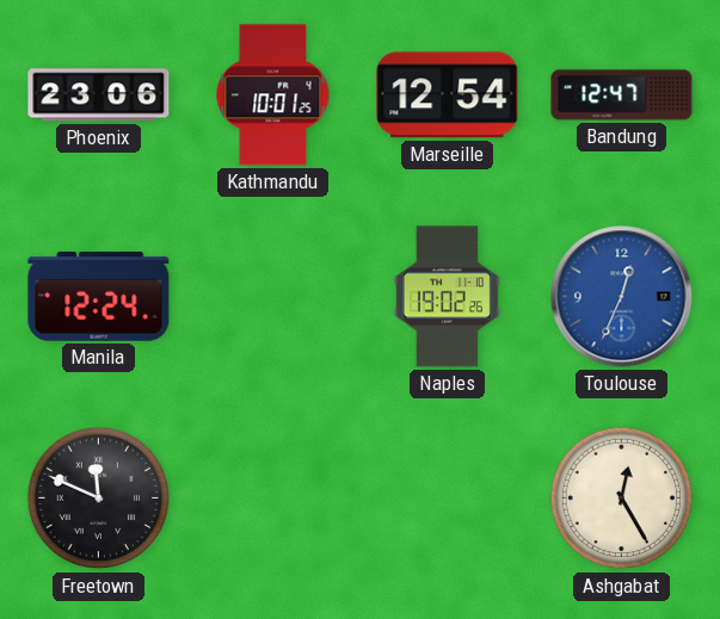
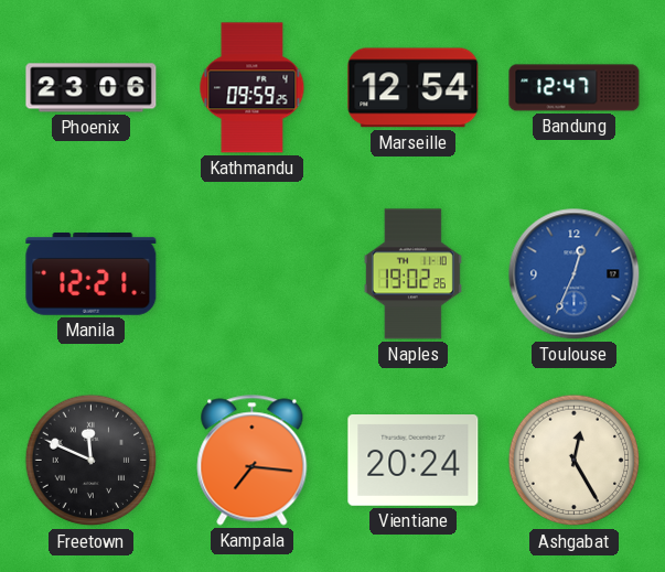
Kathmandu: 10:01 -> 09:59 (253, 88)
Manila: 12:24 -> 12:21 (92, 274)
Kampala: none -> 7:16 (253, 461)
Vientiane: none -> 20:24 (414, 461)
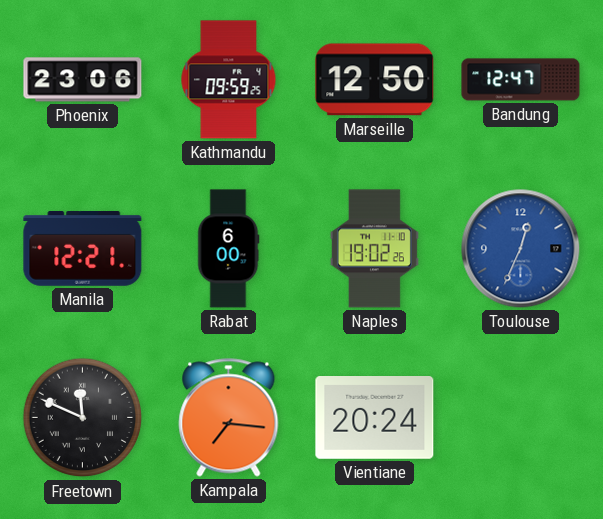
Marseille: 12:54 -> 12:50 (375, 80)
Rabat: none -> 6:00 (229, 249)
Ashgabat: 12:25 -> none (575, 461)
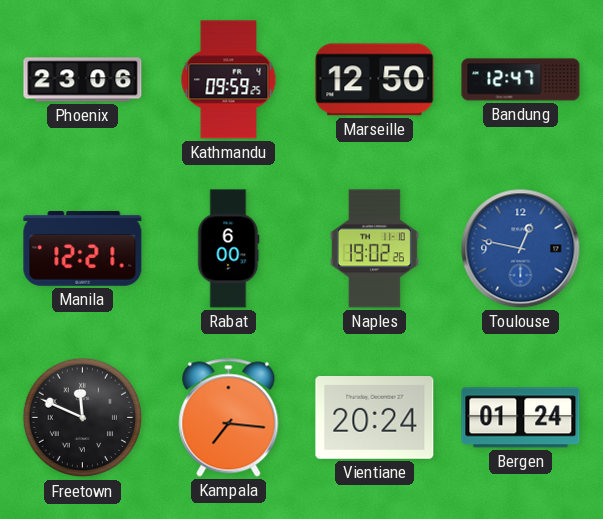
Toulouse: 12:34 -> 12:47 (521, 249)
Bergen: none -> 01:24 (521, 418)
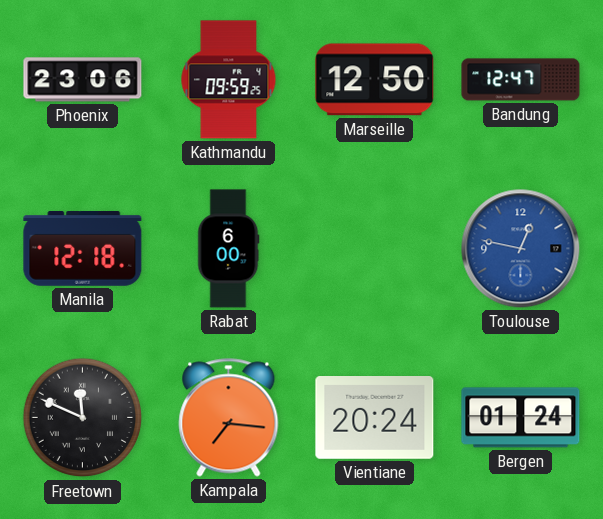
Manila: 12:21 -> 12:18 (83, 249)
Naples: 19:02 -> none (374, 249)
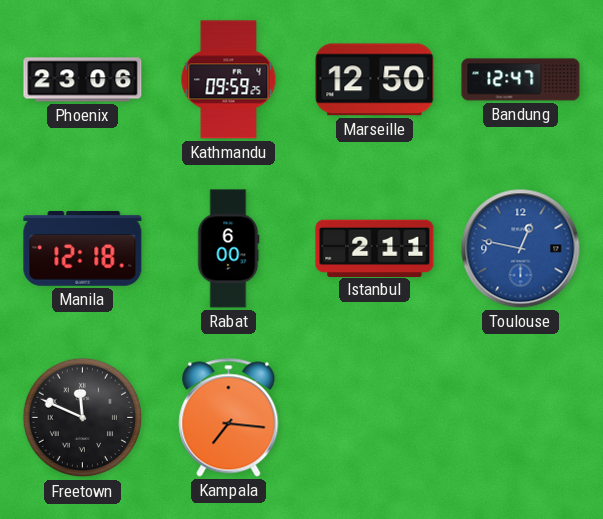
Istanbul: none -> 2:11 (375, 248)
Vientiane: 20:24 -> none (375, 418)
Bergen: 01:24 -> none (521, 418)
